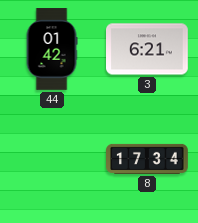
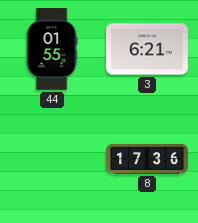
44: 01:42 -> 01:55 (52, 49)
8: 17:34 -> 17:36 (147, 159)
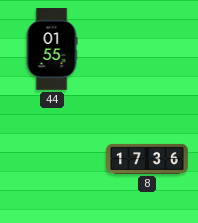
3: 6:21 -> none (148, 49)
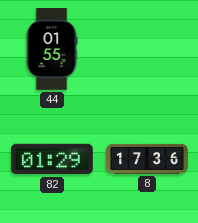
82: none -> 01:29 (53, 159)
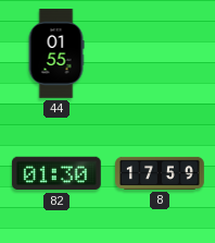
82: 01:29 -> 01:30 (58, 173)
8: 17:36 -> 17:59 (160, 173)
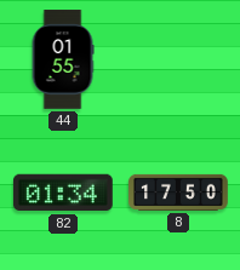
82: 01:30 -> 01:34 (64, 193)
8: 17:59 -> 17:50 (178, 193)
